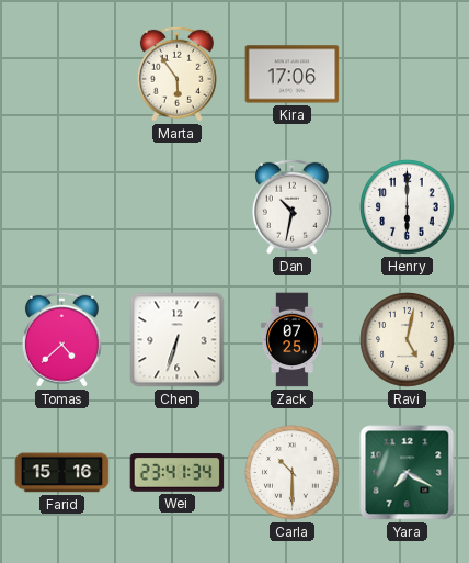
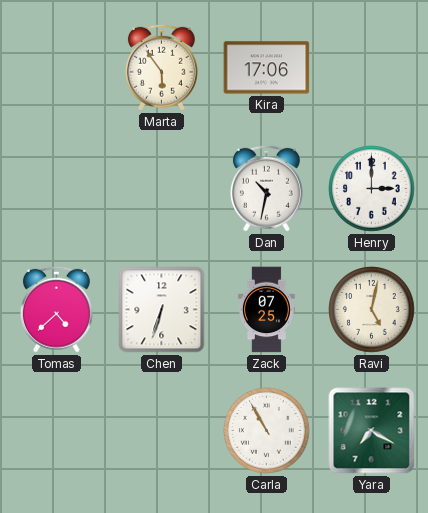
Henry: 6:00 -> 3:00 (372, 189)
Farid: 15:16 -> none (62, 473)
Wei: 23:41 -> none (178, 473)
Carla: 10:30 -> 10:55 (267, 431)
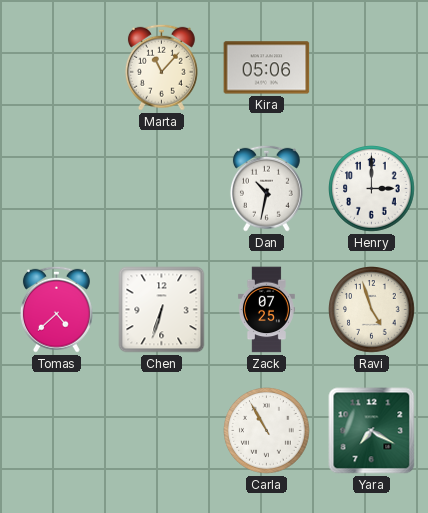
Marta: 5:54 -> 11:07 (161, 67)
Kira: 17:06 -> 05:06 (267, 68)
Ravi: 5:02 -> 4:57 (372, 310)
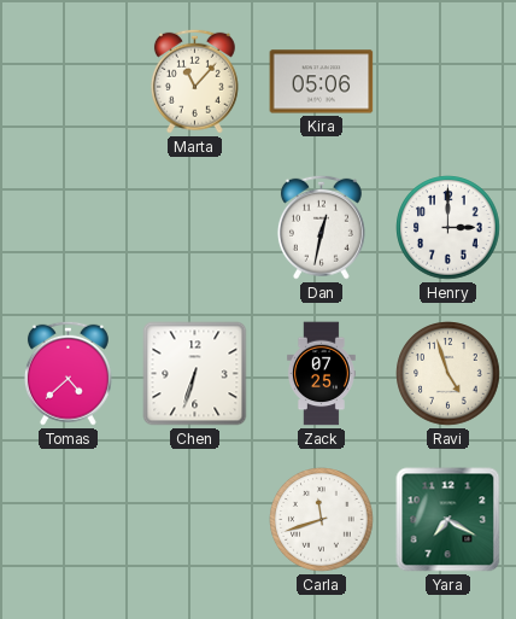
Dan: 10:32 -> 12:32 (321, 227)
Carla: 10:55 -> 11:42 (322, 520)
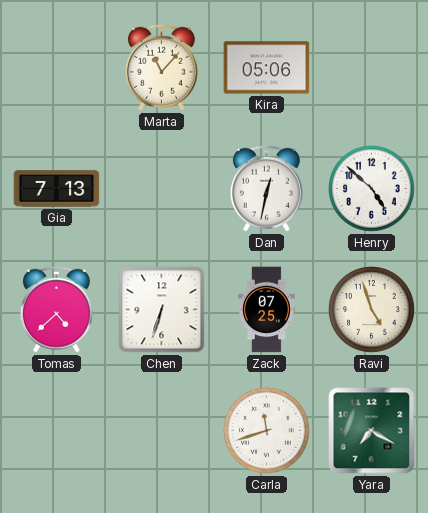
Gia: none -> 7:13 (57, 189)
Henry: 3:00 -> 4:52 (372, 189)
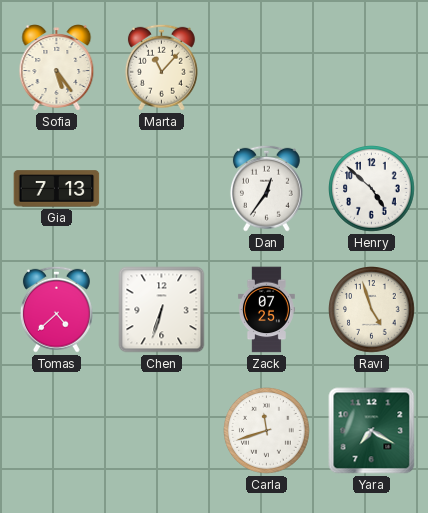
Sofia: none -> 5:24 (57, 68)
Kira: 05:06 -> none (267, 68)
Dan: 12:32 -> 12:36 (266, 188)
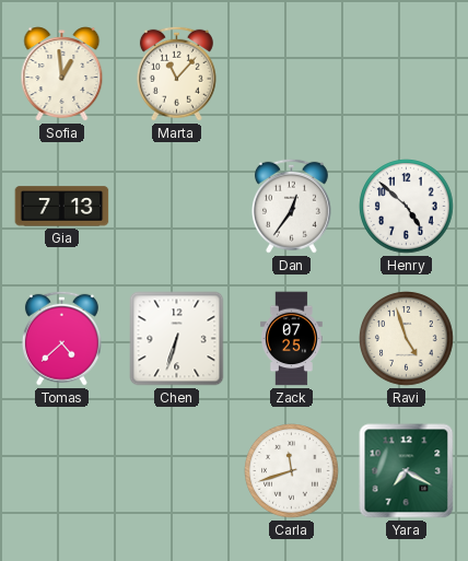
Sofia: 5:24 -> 12:59 (62, 74)
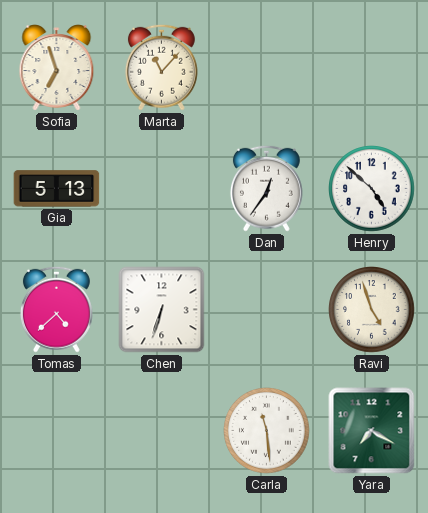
Sofia: 12:59 -> 6:57 (57, 68)
Gia: 7:13 -> 5:13 (57, 189)
Zack: 07:25 -> none (291, 339)
Carla: 11:42 -> 11:29 (267, 431)
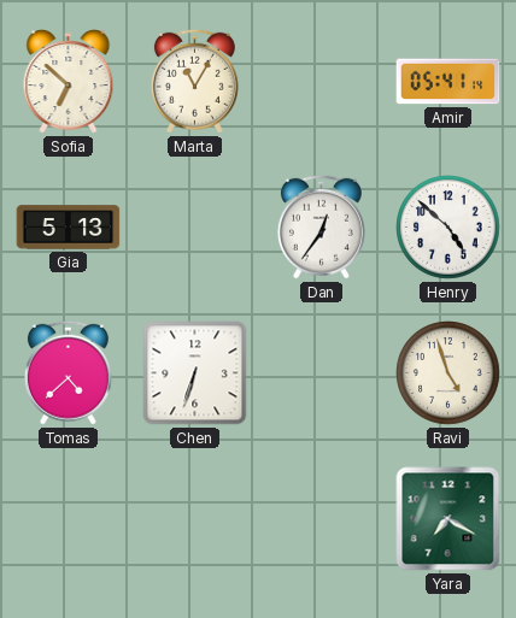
Sofia: 6:57 -> 6:52 (69, 82)
Marta: 11:07 -> 11:05 (194, 81)
Amir: none -> 05:41 (448, 82)
Carla: 11:29 -> none (267, 431)
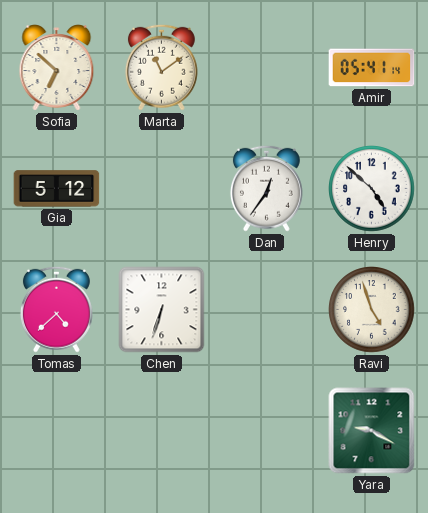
Marta: 11:05 -> 11:09 (161, 67)
Gia: 5:13 -> 5:12 (57, 189)
Yara: 7:20 -> 9:20 (372, 431)
